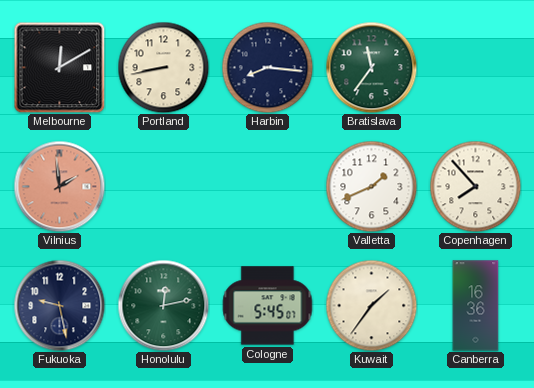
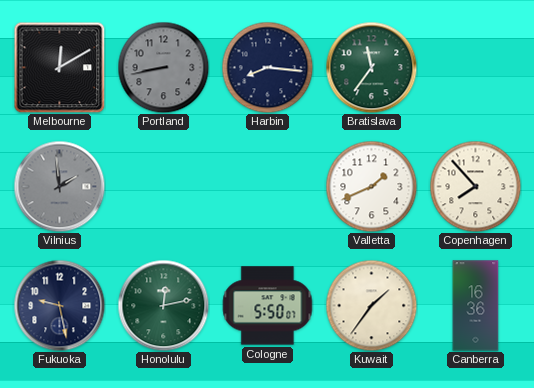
Portland dial: cream -> grey (163, 67)
Vilnius dial: salmon -> grey (59, 186)
Cologne: 5:45 -> 5:50 (267, 306)
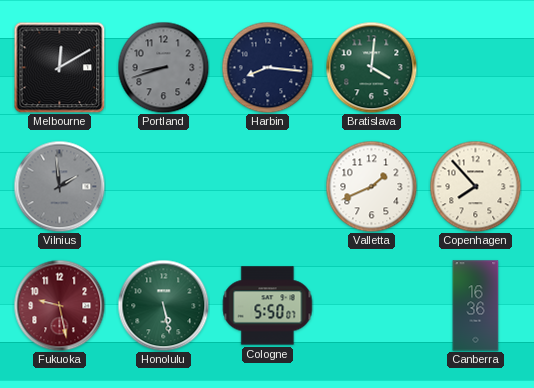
Portland: 8:43 -> 8:42 (163, 67)
Bratislava: 11:36 -> 4:01 (371, 67)
Fukuoka dial: navy -> burgundy (59, 305)
Honolulu: 12:13 -> 5:28 (163, 305)
Kuwait: 1:36 -> none (371, 305)
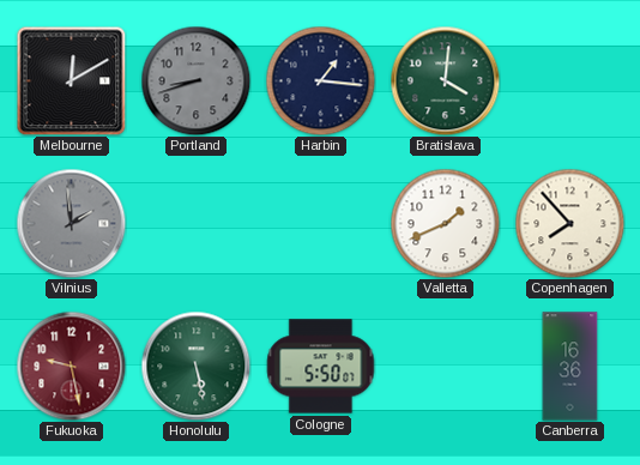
Harbin: 8:16 -> 1:16 (320, 80)
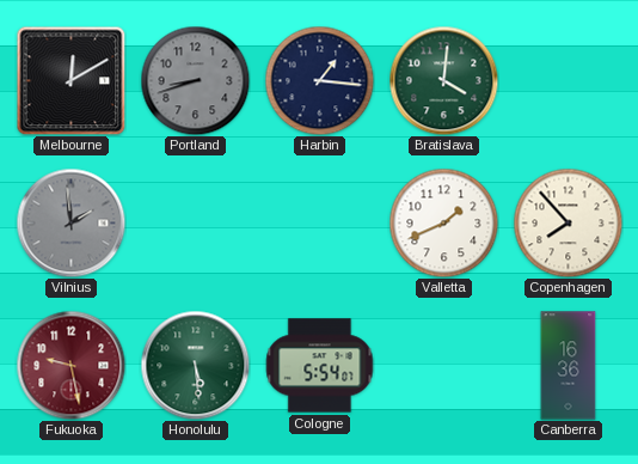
Honolulu: 5:28 -> 5:29 (195, 365)
Cologne: 5:50 -> 5:54 (319, 366)
